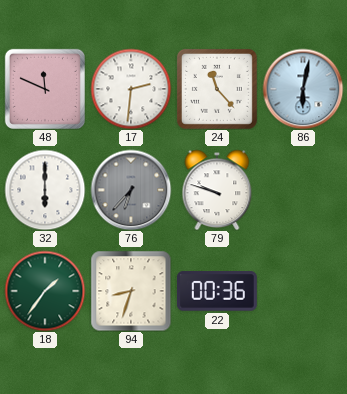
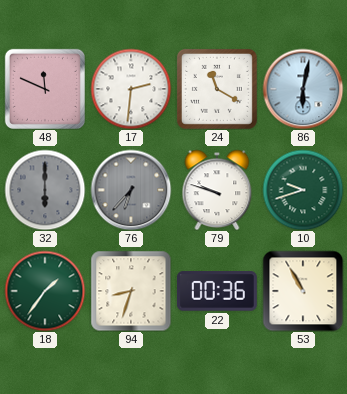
24: 11:23 -> 11:20 (217, 89)
32 dial: white -> grey (45, 190)
10: none -> 9:42 (303, 190)
53: none -> 10:55 (303, 291)
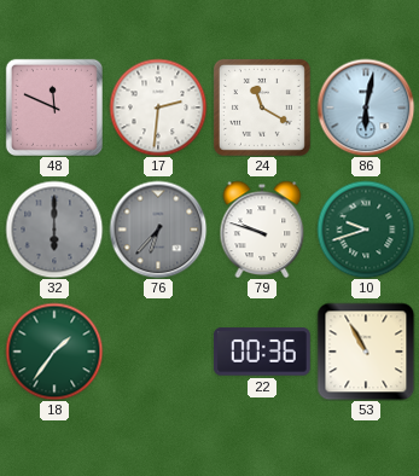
94: 8:33 -> none (131, 291)
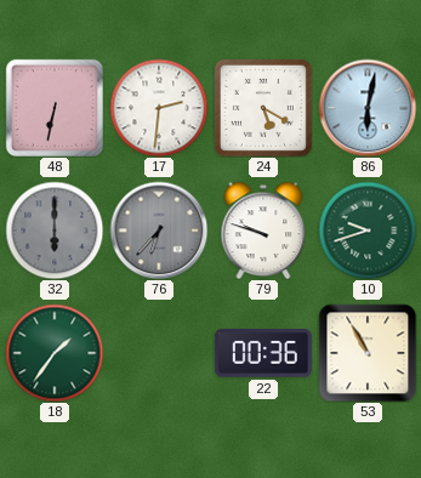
48: 11:49 -> 6:32 (55, 108)
24: 11:20 -> 5:20 (263, 108)
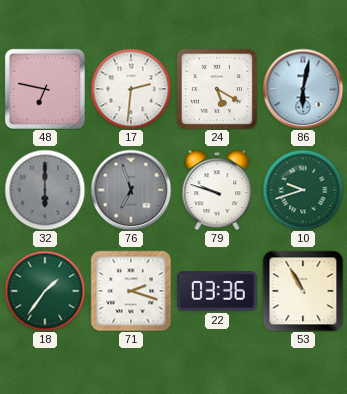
48: 6:32 -> 6:47 (45, 89)
76: 6:37 -> 6:57 (131, 190)
71: none -> 2:18 (131, 291)
22: 00:36 -> 03:36 (217, 291)
